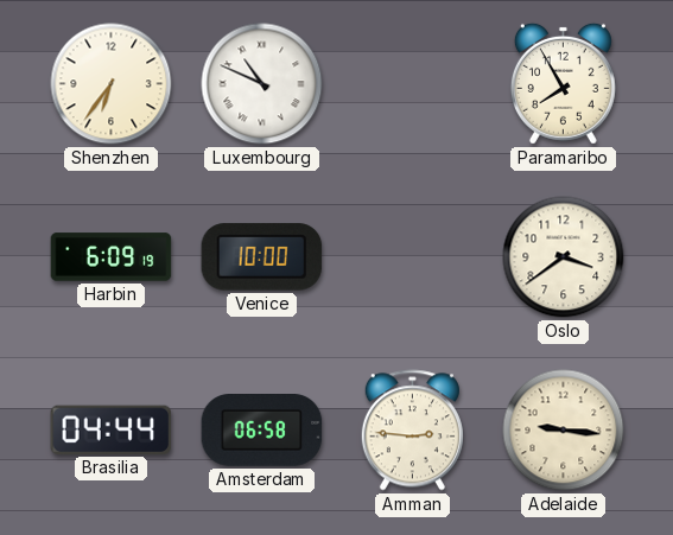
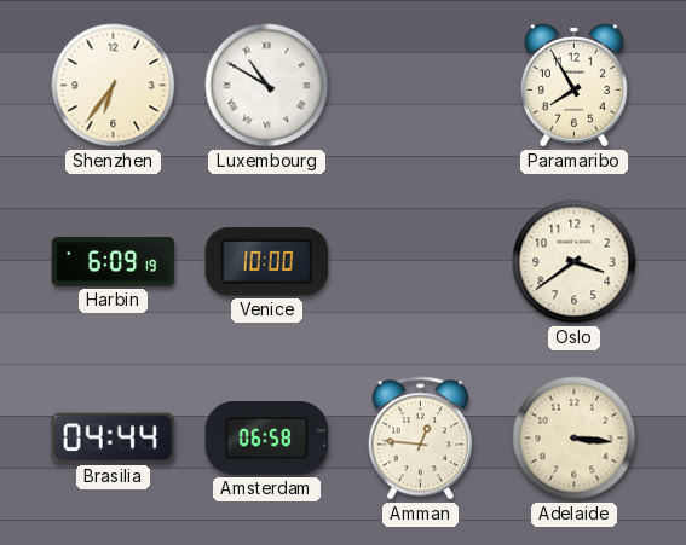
Luxembourg: 10:49 -> 10:50 (267, 86)
Amman: 2:46 -> 12:46 (420, 439)
Adelaide: 9:16 -> 3:16 (575, 439)
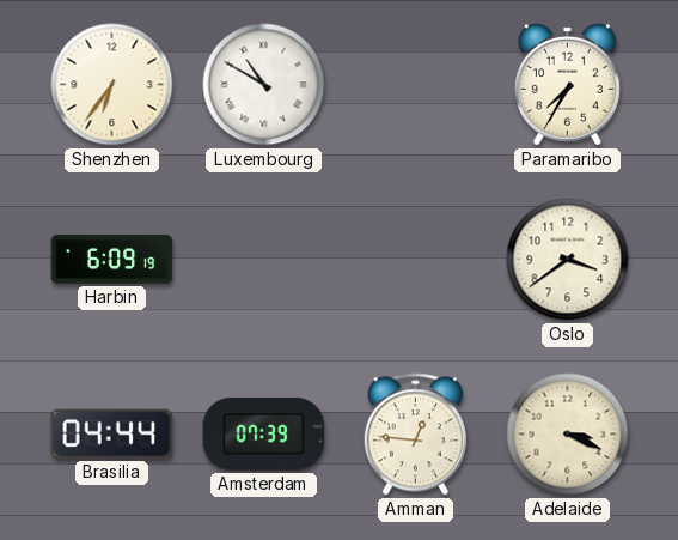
Paramaribo: 7:55 -> 7:35 (567, 84)
Venice: 10:00 -> none (267, 262)
Amsterdam: 06:58 -> 07:39 (264, 435)
Adelaide: 3:16 -> 3:19 (568, 435)
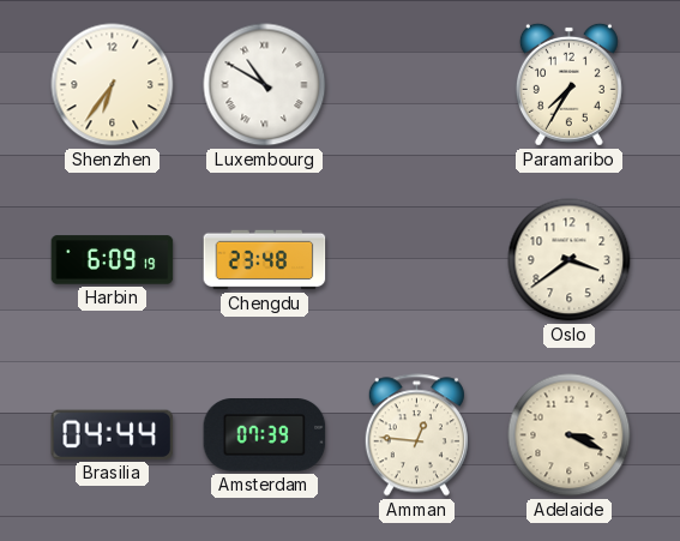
Chengdu: none -> 23:48 (265, 260)
